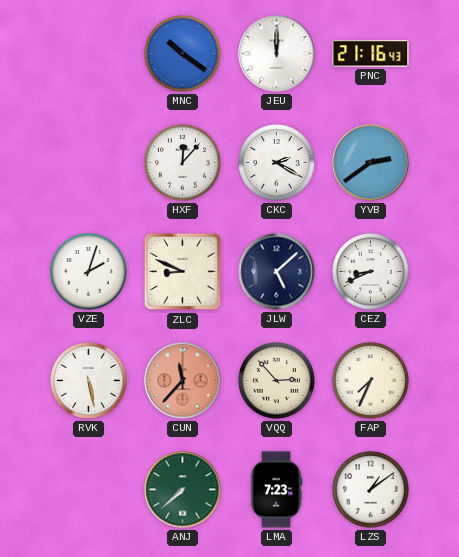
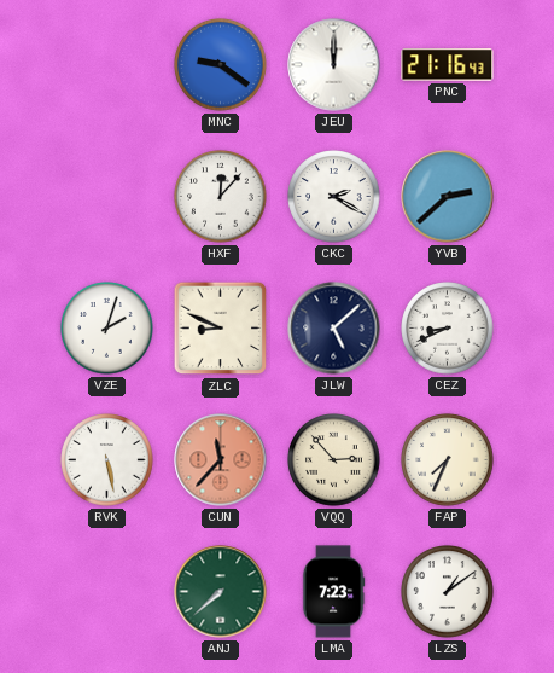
MNC: 10:21 -> 9:21 (221, 65)
YVB: 2:39 -> 2:38 (448, 197)
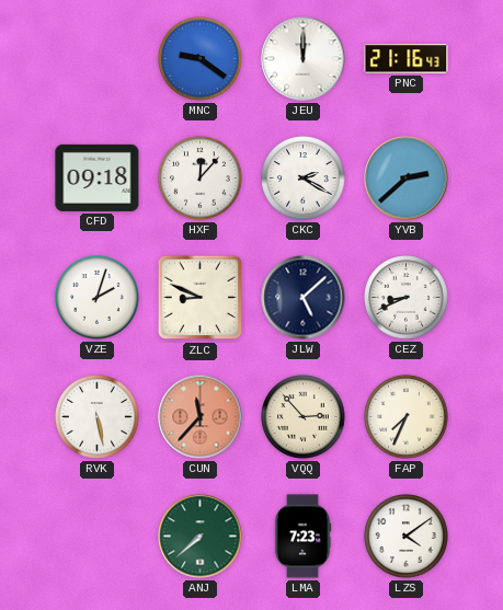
CFD: none -> 09:18 (98, 177)
LZS: 1:09 -> 4:09 (407, 537)
